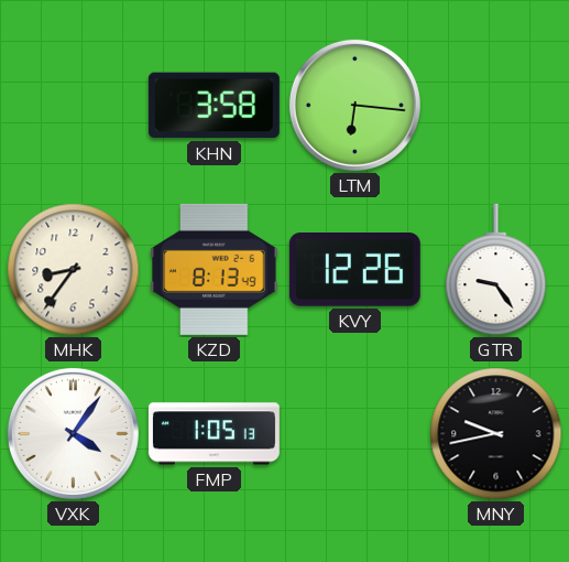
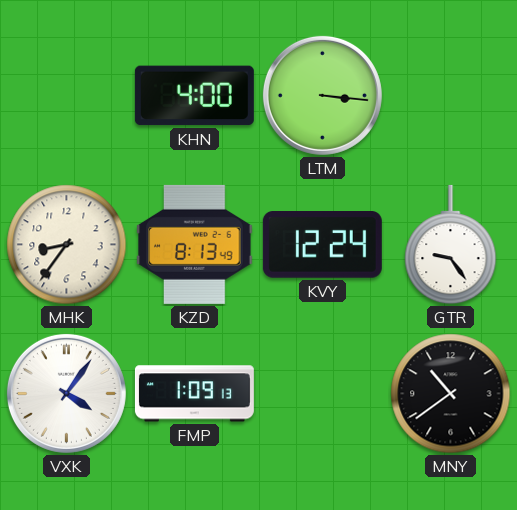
KHN: 3:58 -> 4:00 (194, 96)
LTM: 6:16 -> 3:16 (322, 95)
KVY: 12:26 -> 12:24 (322, 245)
FMP: 1:05 -> 1:09 (194, 394)
MNY: 9:43 -> 10:39 (451, 394)
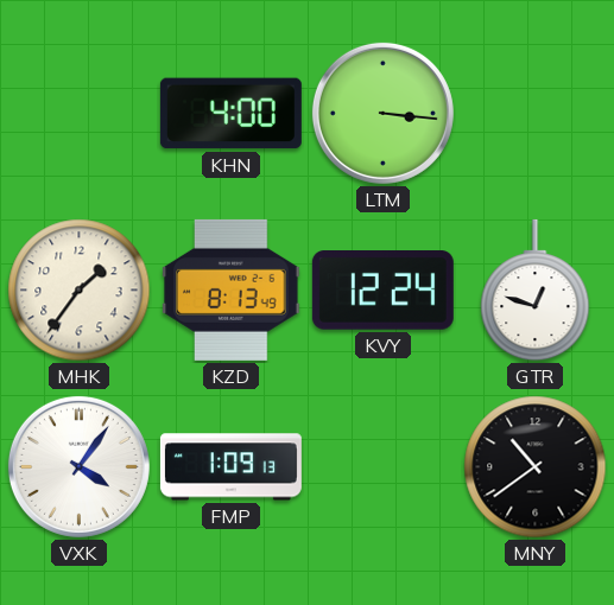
MHK: 8:36 -> 1:36 (80, 291)
GTR: 9:24 -> 12:48 (536, 291)
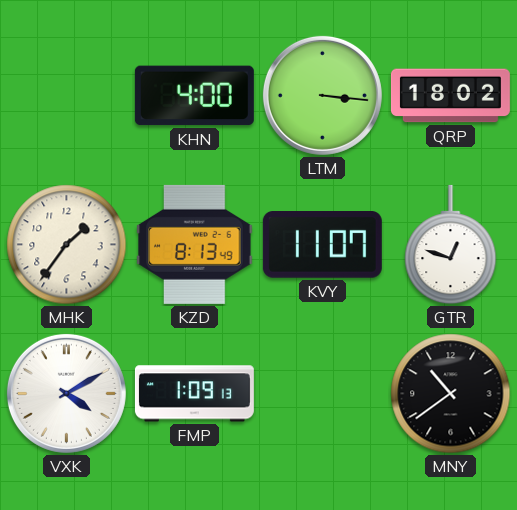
QRP: none -> 18:02 (450, 96)
KVY: 12:24 -> 11:07 (322, 245)
VXK: 4:06 -> 4:10 (66, 393)
